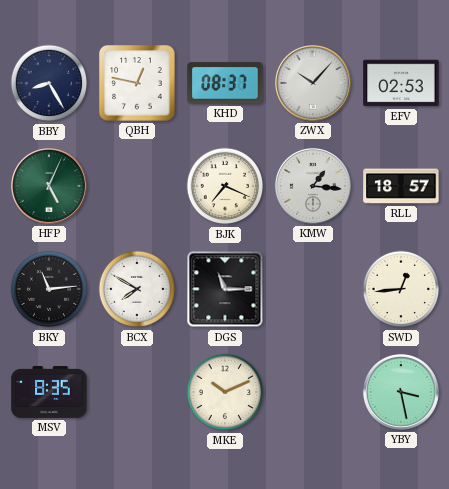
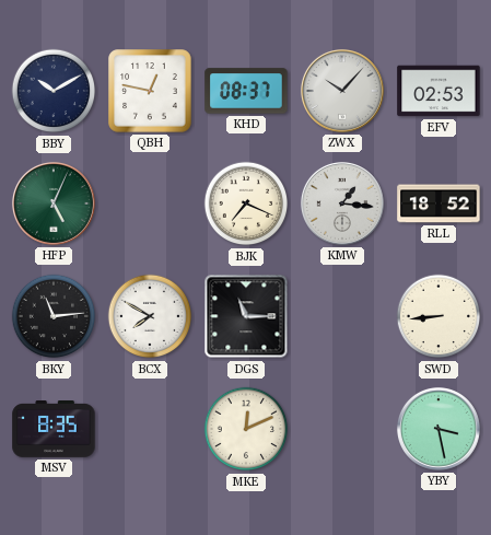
BBY: 8:25 -> 10:10 (54, 91)
RLL: 18:57 -> 18:52 (439, 203)
SWD: 12:44 -> 8:44 (439, 316)
MKE: 10:11 -> 12:11 (246, 429)
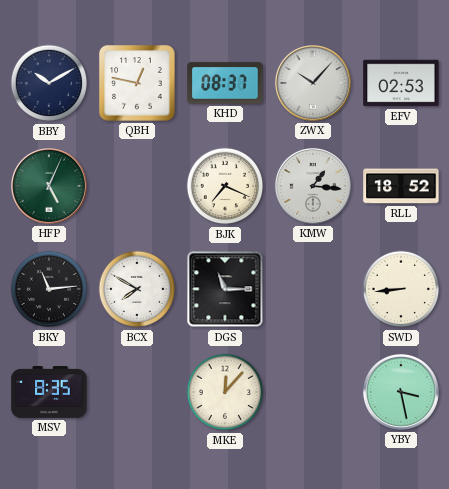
MKE: 12:11 -> 12:07 (225, 392)
